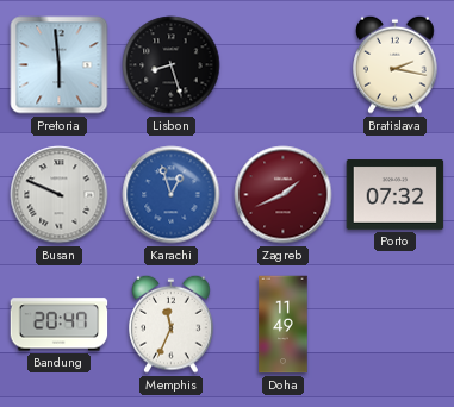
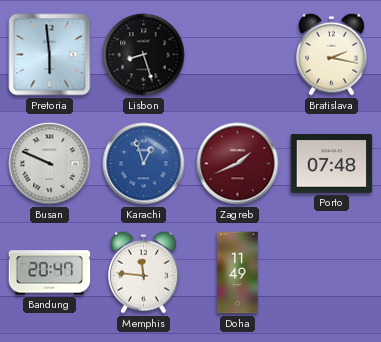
Porto: 07:32 -> 07:48 (332, 164)
Memphis: 11:34 -> 11:46 (144, 272)
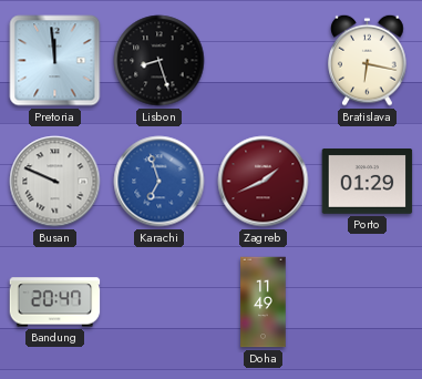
Pretoria: 5:59 -> 11:59 (55, 61)
Bratislava: 2:17 -> 6:17 (368, 60)
Karachi: 12:57 -> 6:57 (159, 182)
Porto: 07:48 -> 01:29 (368, 182)
Memphis: 11:46 -> none (144, 272)
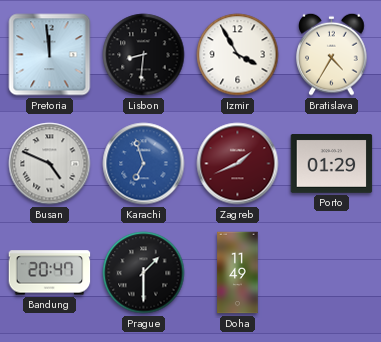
Lisbon: 8:27 -> 8:31 (144, 55)
Izmir: none -> 3:55 (238, 55)
Bratislava: 6:17 -> 4:35 (332, 54)
Busan: 9:49 -> 4:49 (50, 164)
Prague: none -> 1:30 (144, 273)
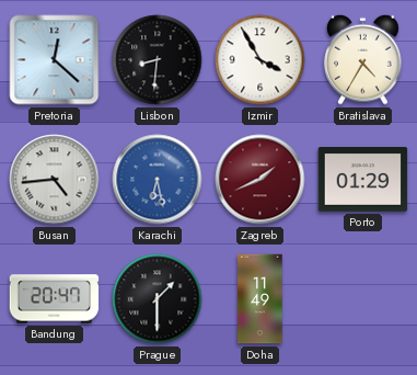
Pretoria: 11:59 -> 12:22 (55, 60)
Busan: 4:49 -> 4:44 (55, 180)
Karachi: 6:57 -> 6:28 (158, 180)
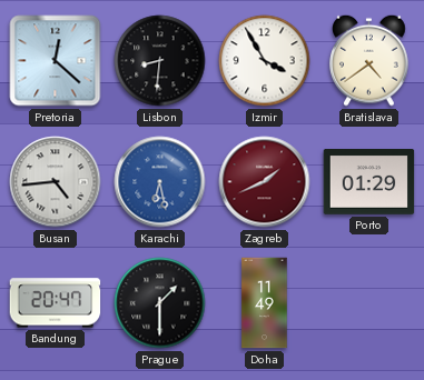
Bratislava: 4:35 -> 4:39 (369, 60)
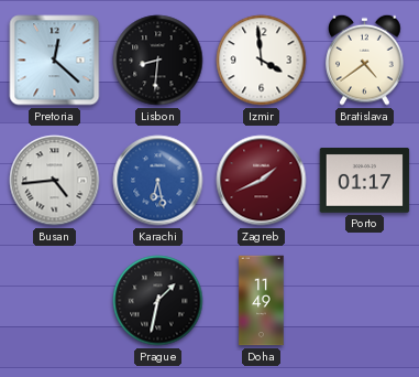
Izmir: 3:55 -> 3:59 (262, 61)
Porto: 01:29 -> 01:17 (365, 181)
Bandung: 20:47 -> none (56, 303)
Prague: 1:30 -> 1:32 (158, 301)
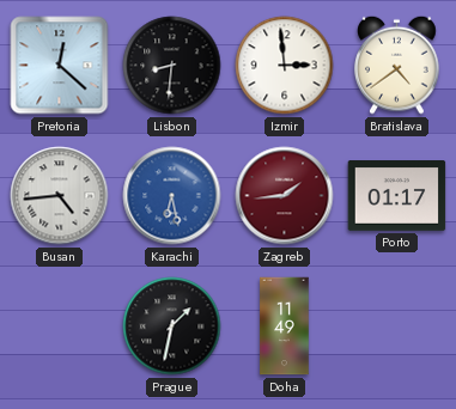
Izmir: 3:59 -> 2:59 (285, 66)
Zagreb: 1:41 -> 1:44 (285, 196)
